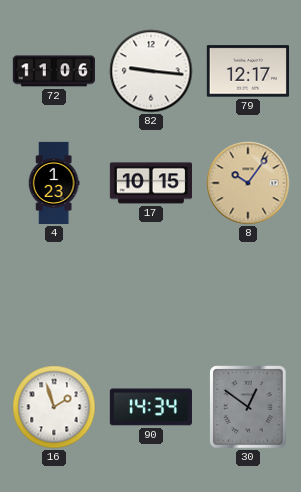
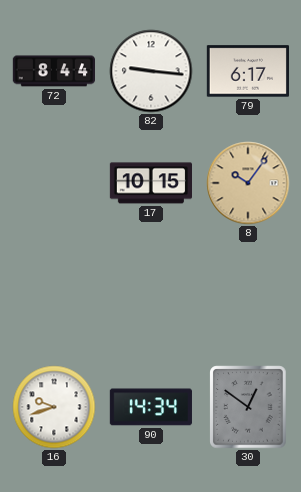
72: 11:06 -> 8:44 (53, 71)
79: 12:17 -> 6:17 (247, 71)
4: 1:23 -> none (54, 183)
16: 1:57 -> 9:42 (54, 407)
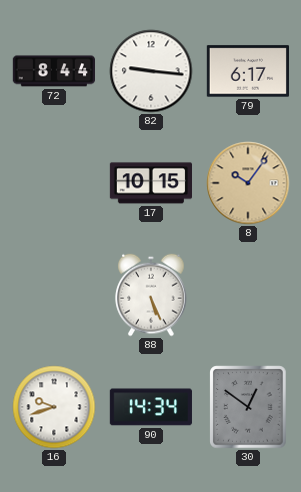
88: none -> 5:26 (151, 295)
